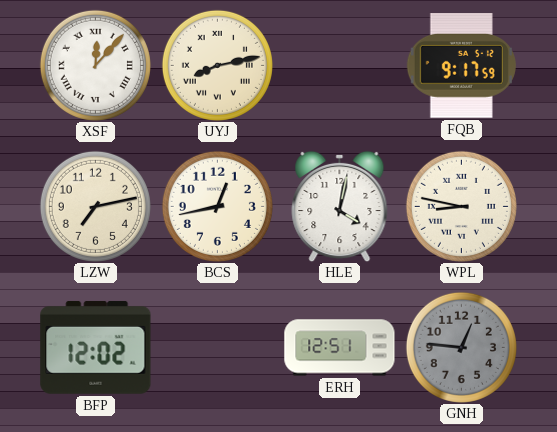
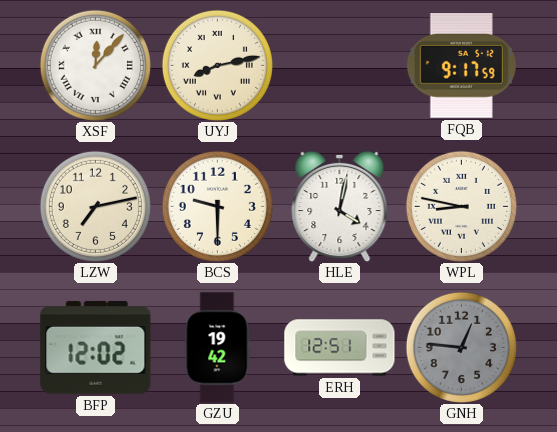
BCS: 12:43 -> 9:30 (217, 206)
GZU: none -> 19:42 (218, 348)
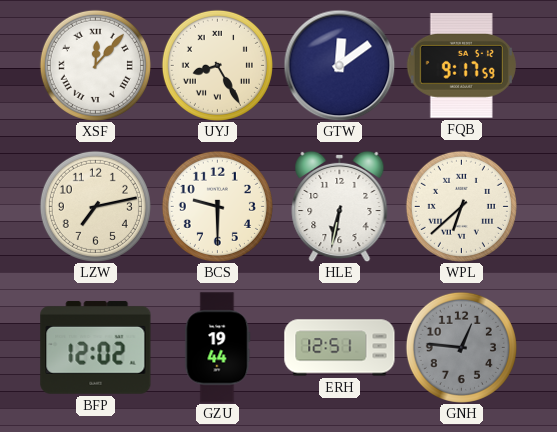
UYJ: 8:13 -> 8:25 (217, 65)
GTW: none -> 12:09 (339, 65)
HLE: 4:02 -> 6:32 (340, 206)
WPL: 8:47 -> 6:38 (461, 206)
GZU: 19:42 -> 19:44 (218, 348)
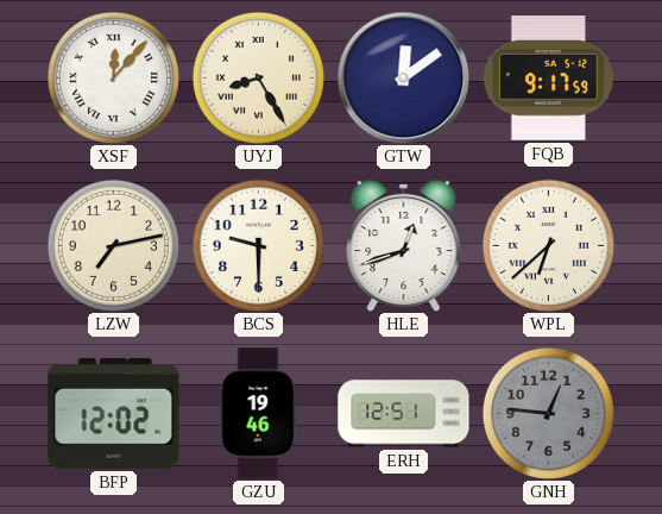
HLE: 6:32 -> 12:42 (404, 245)
GZU: 19:44 -> 19:46 (259, 414)
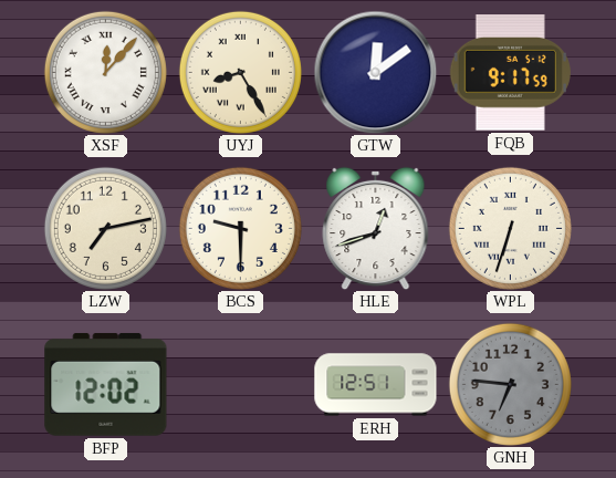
WPL: 6:38 -> 6:33 (510, 228)
GZU: 19:46 -> none (259, 414)
GNH: 12:46 -> 6:46 (510, 384)
